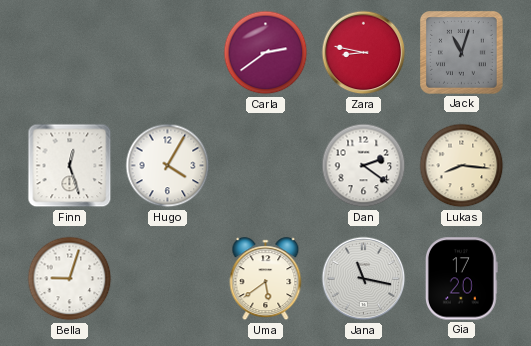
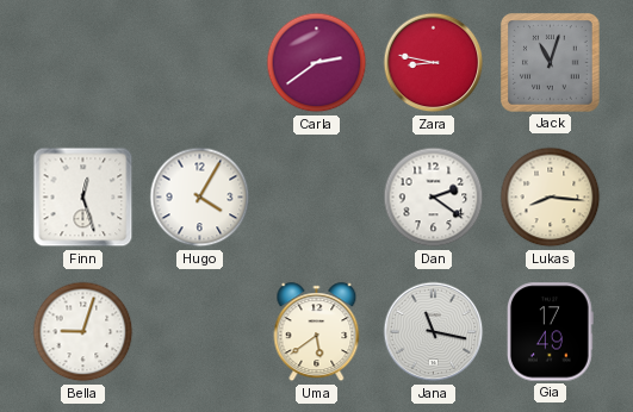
Gia: 17:20 -> 17:49 (550, 332)
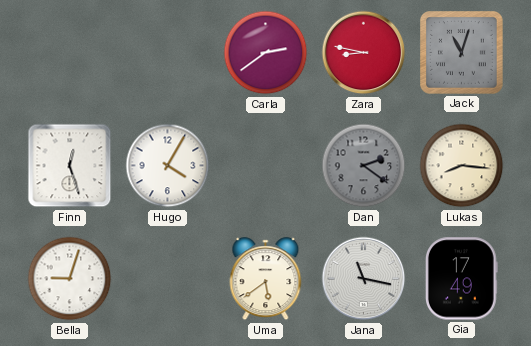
Dan dial: white -> grey (364, 166)
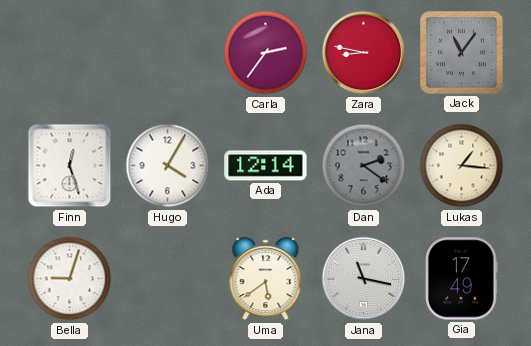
Carla: 2:39 -> 2:36 (266, 53)
Jack: 11:03 -> 11:06 (462, 53)
Ada: none -> 12:14 (266, 166)
Lukas: 8:16 -> 1:16 (462, 166)
